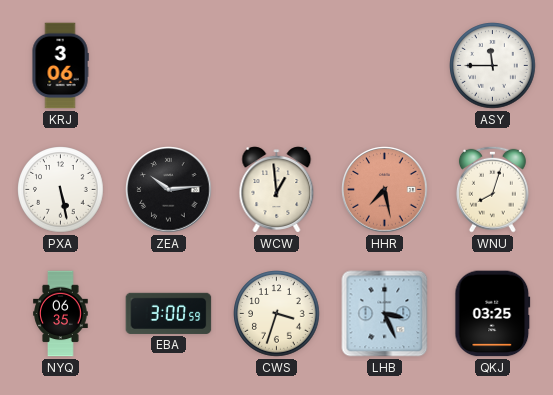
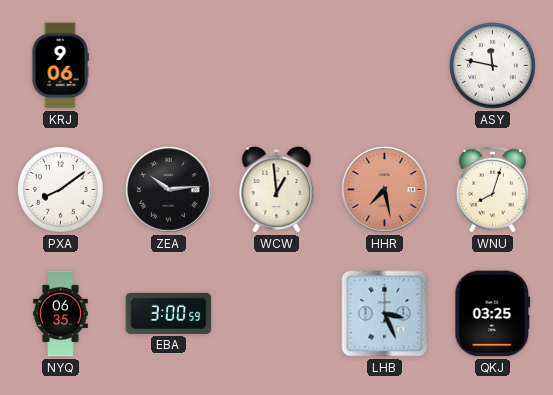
KRJ: 3:06 -> 9:06 (60, 66)
ASY: 11:45 -> 11:47 (493, 66)
PXA: 5:28 -> 8:09 (61, 190)
CWS: 3:33 -> none (277, 314)
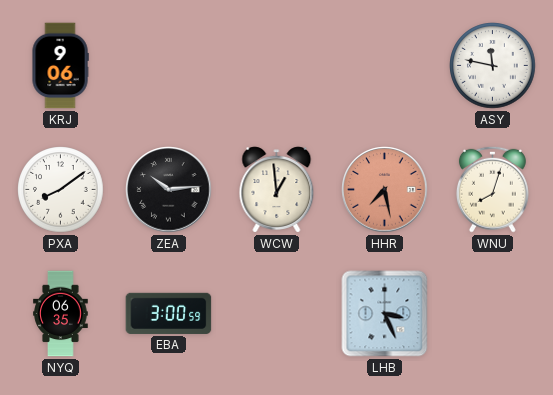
QKJ: 03:25 -> none (493, 314)
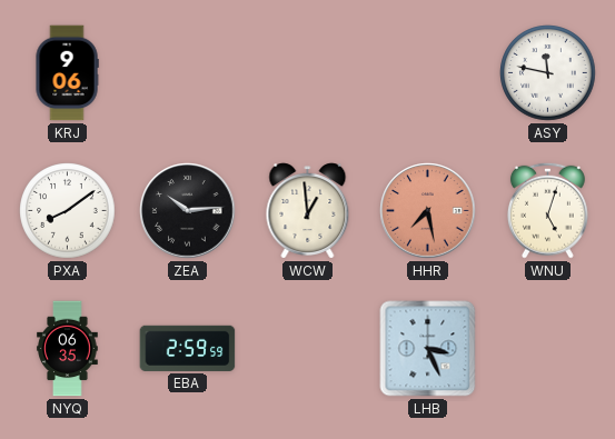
WNU: 8:03 -> 5:03 (547, 210)
EBA: 3:00 -> 2:59 (188, 348)
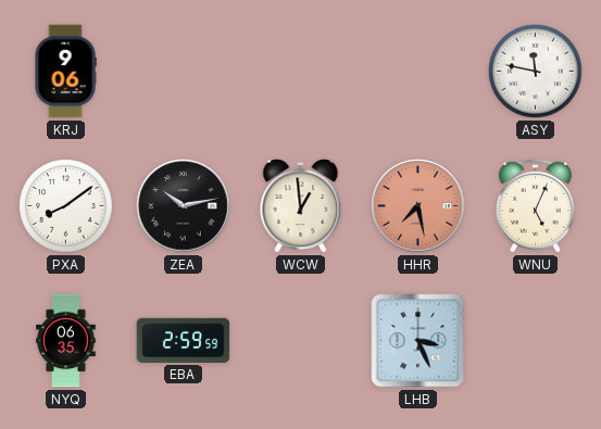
ZEA: 10:14 -> 10:13 (184, 206)
WNU: 5:03 -> 5:04 (535, 205)
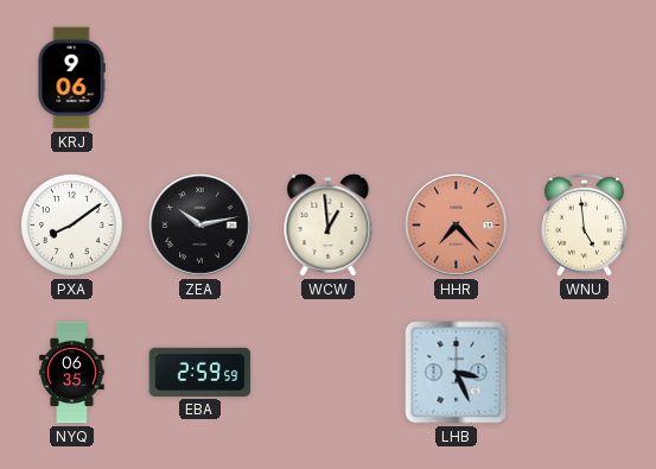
ASY: 11:47 -> none (536, 72)
HHR: 7:28 -> 7:23 (457, 226)
WNU: 5:04 -> 4:59 (584, 224)
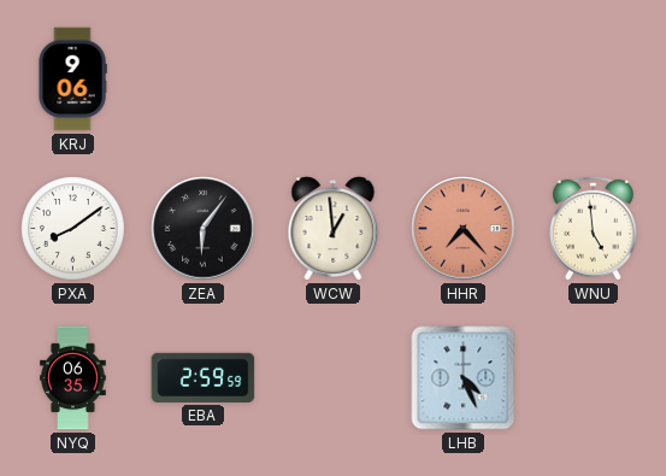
ZEA: 10:13 -> 6:06 (204, 229)
LHB: 3:26 -> 4:26 (464, 378)
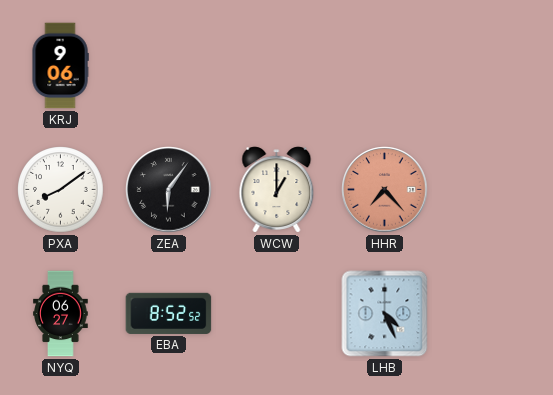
WCW: 12:59 -> 1:00 (277, 190)
WNU: 4:59 -> none (593, 228)
NYQ: 06:35 -> 06:27 (61, 314)
EBA: 2:59 -> 8:52 (169, 313)
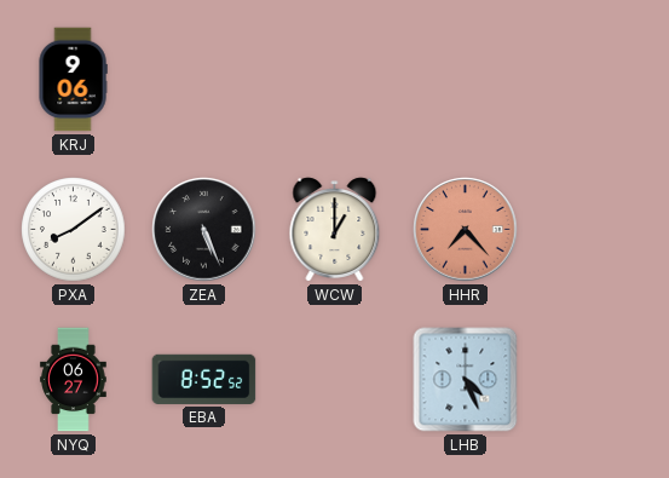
ZEA: 6:06 -> 5:26 (204, 230)
